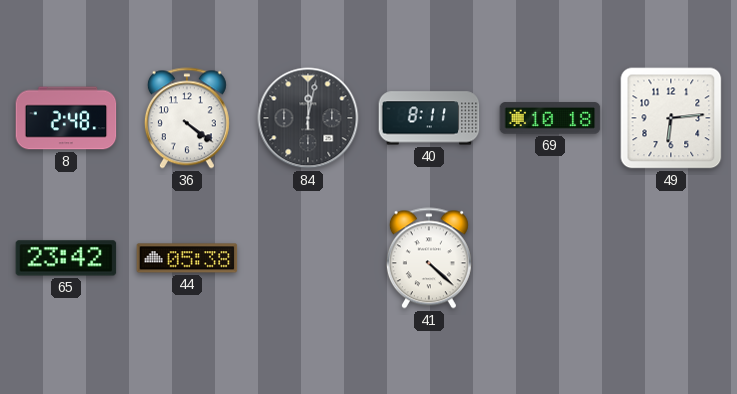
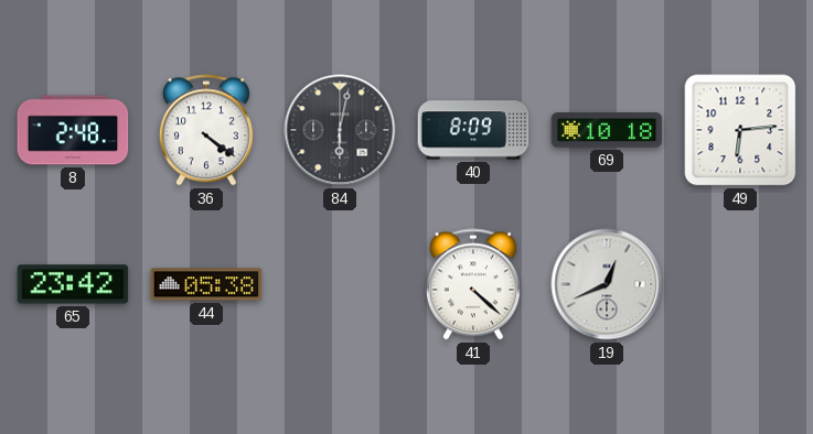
84: 12:02 -> 6:02 (340, 130)
40: 8:11 -> 8:09 (473, 130)
19: none -> 12:41 (607, 284)
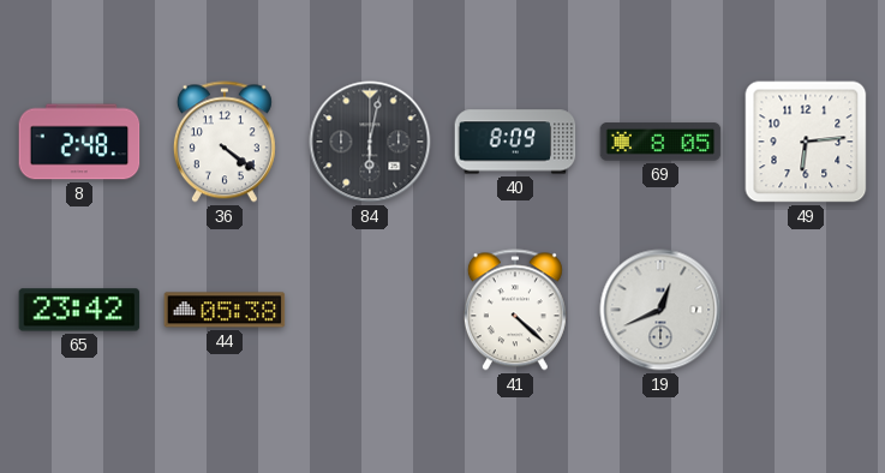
69: 10:18 -> 8:05 (660, 142)
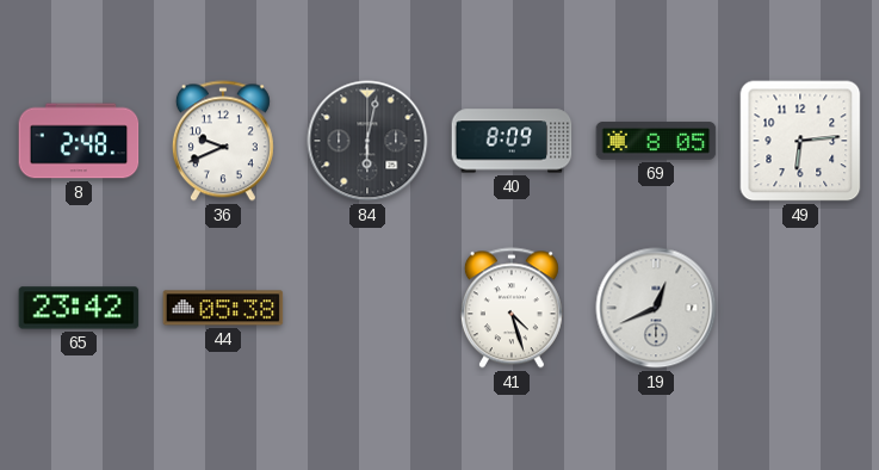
36: 4:21 -> 9:41 (223, 141)
41: 4:22 -> 4:27 (512, 308)
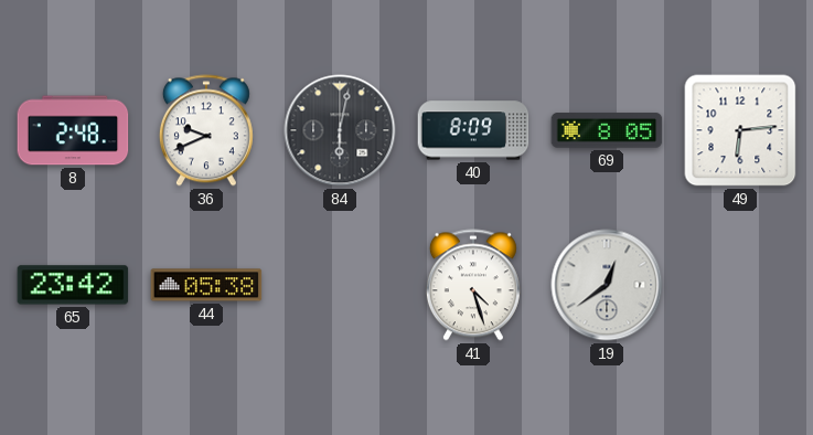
19: 12:41 -> 12:39 (607, 285)
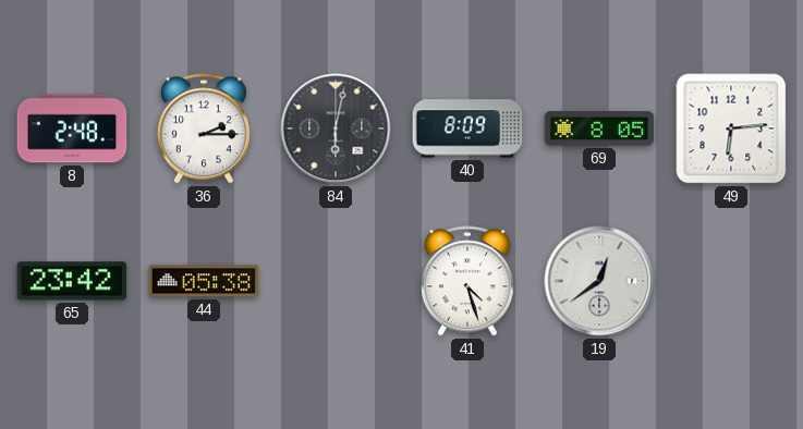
36: 9:41 -> 2:15 (204, 128)
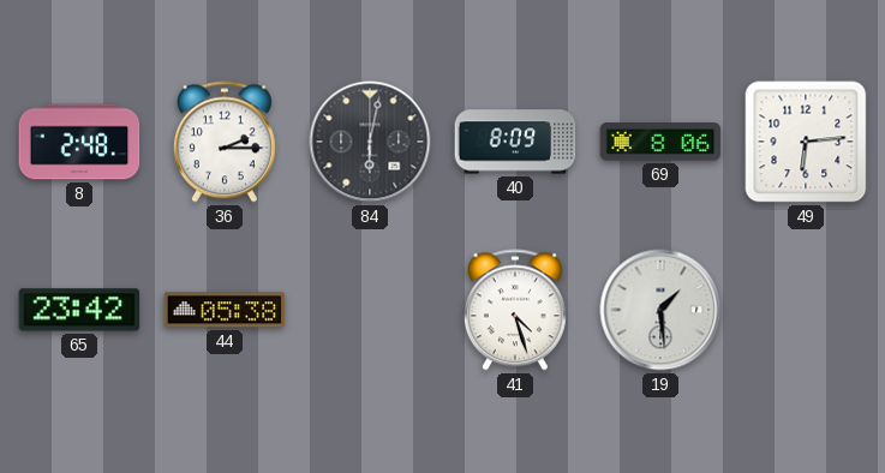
69: 8:05 -> 8:06 (660, 142)
19: 12:39 -> 1:29 (660, 310)
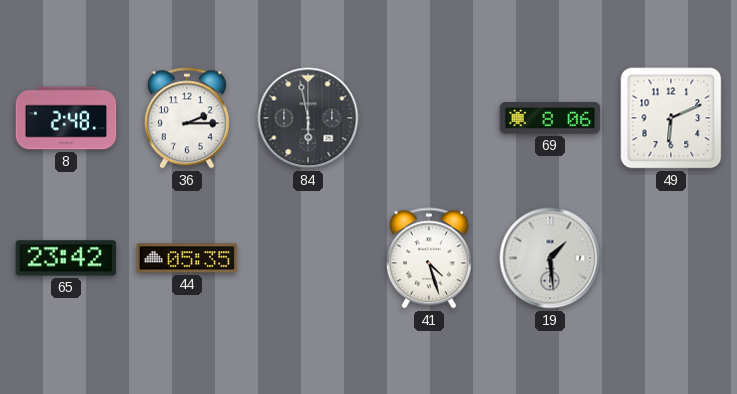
84: 6:02 -> 5:58 (308, 118)
40: 8:09 -> none (515, 142)
49: 6:14 -> 6:11 (671, 118)
44: 05:38 -> 05:35 (187, 258)
